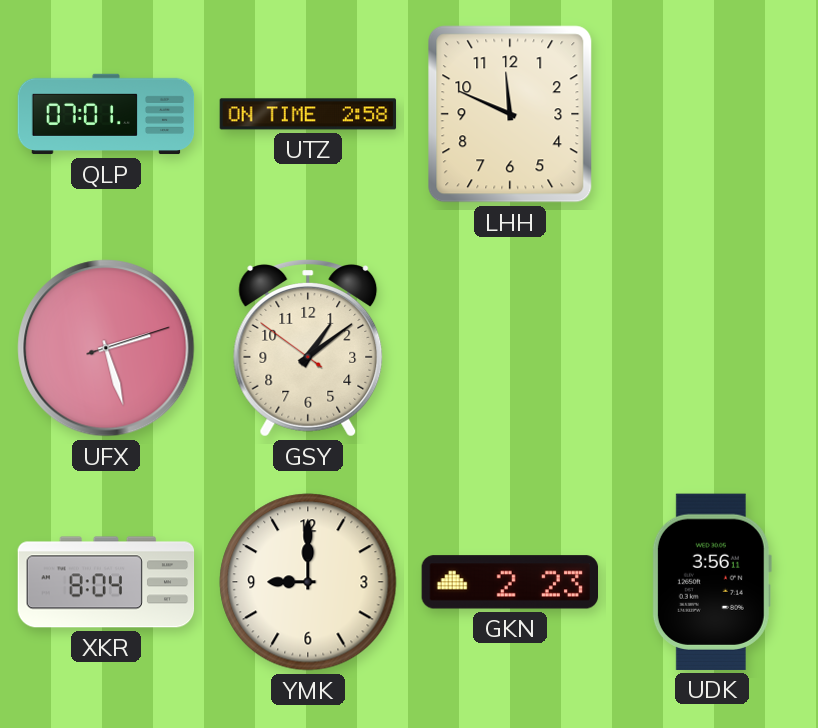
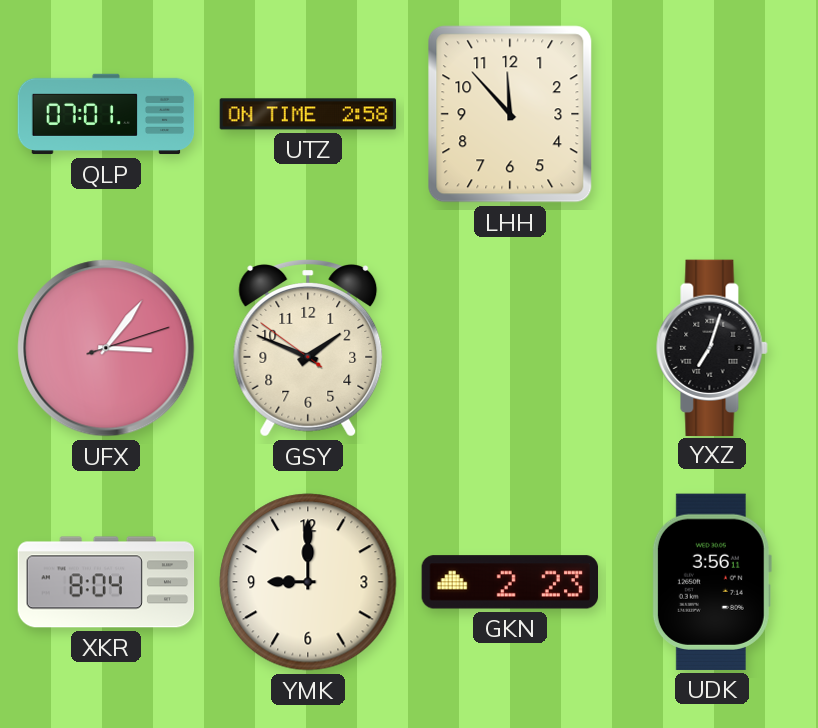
LHH: 11:49 -> 11:53 (510, 114)
UFX: 2:27 -> 3:06 (106, 348)
GSY: 1:08 -> 1:48 (308, 348)
YXZ: none -> 7:03 (712, 347)
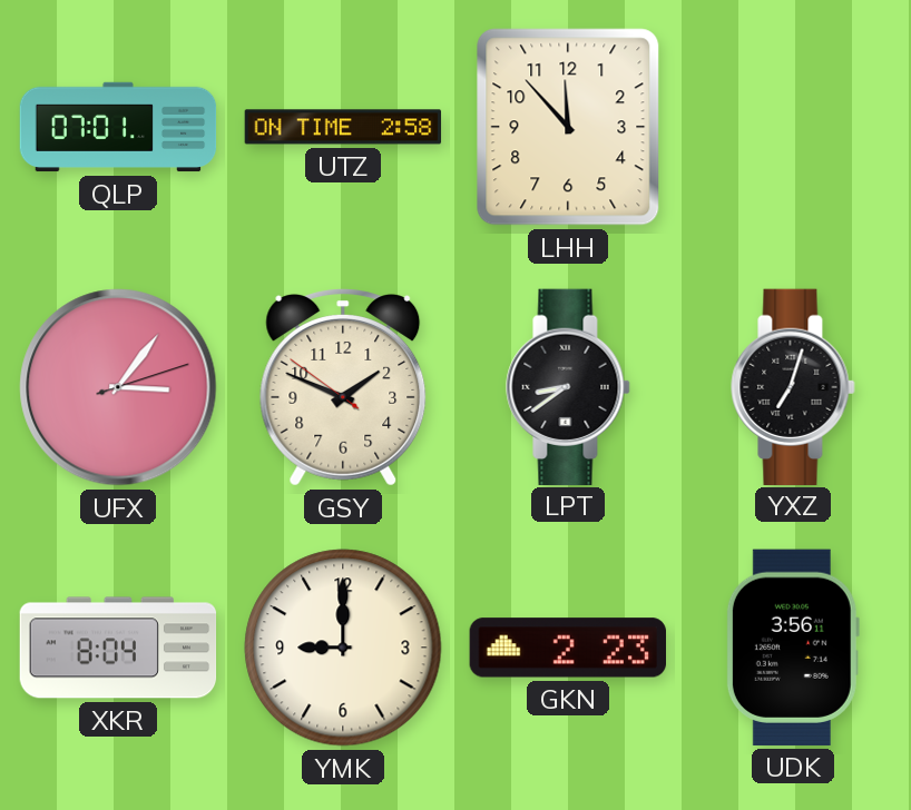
LPT: none -> 8:39 (568, 386)
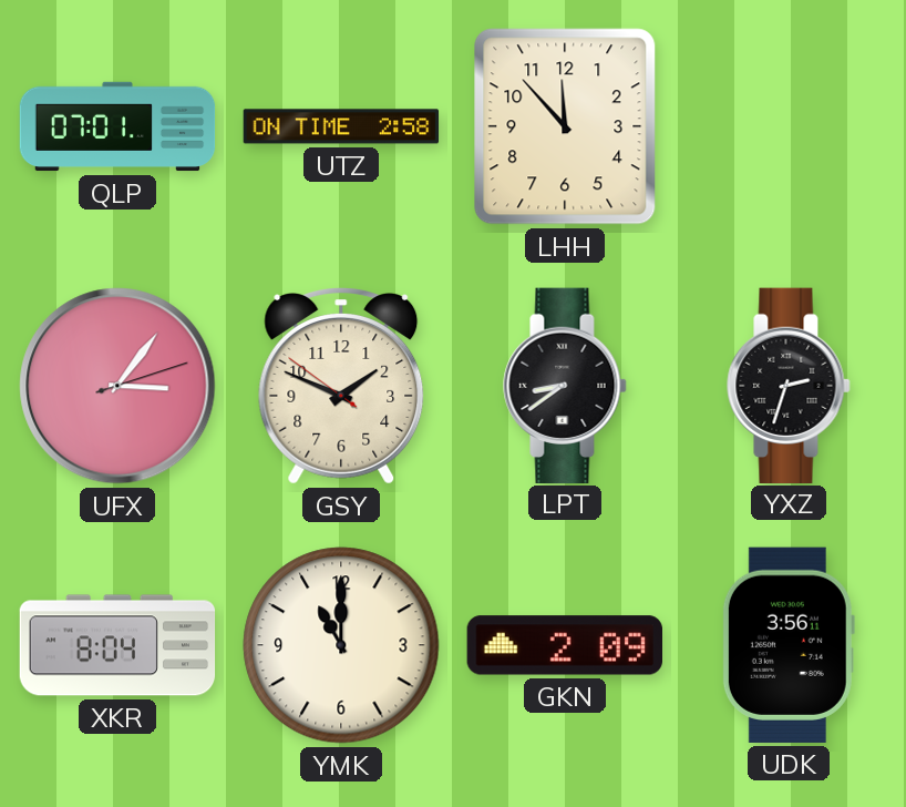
YXZ: 7:03 -> 2:33 (789, 385)
YMK: 9:00 -> 11:00 (341, 645)
GKN: 2:23 -> 2:09 (564, 645)
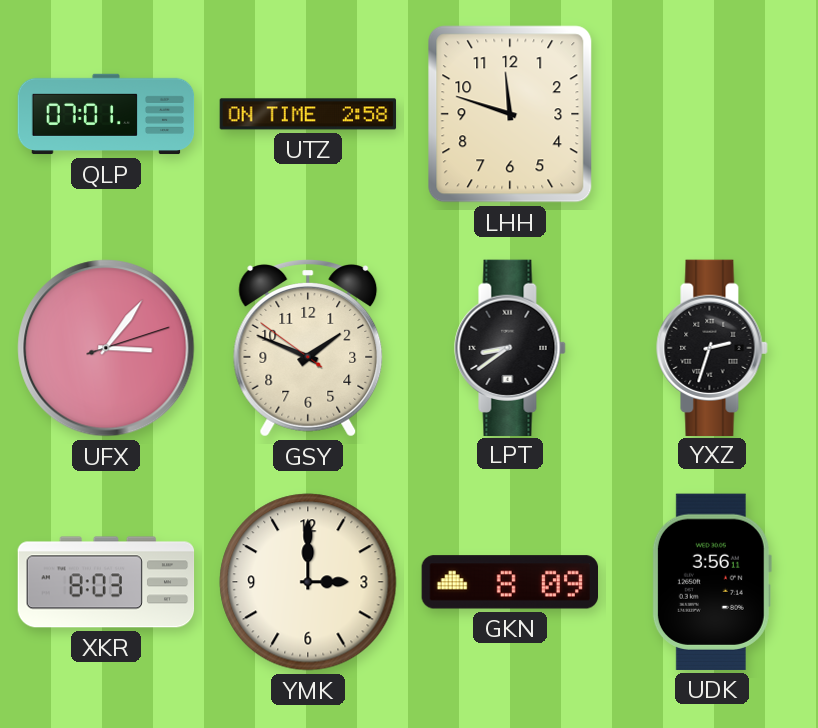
LHH: 11:53 -> 11:48 (510, 114)
XKR: 8:04 -> 8:03 (106, 582)
YMK: 11:00 -> 3:00 (308, 582)
GKN: 2:09 -> 8:09 (509, 582)
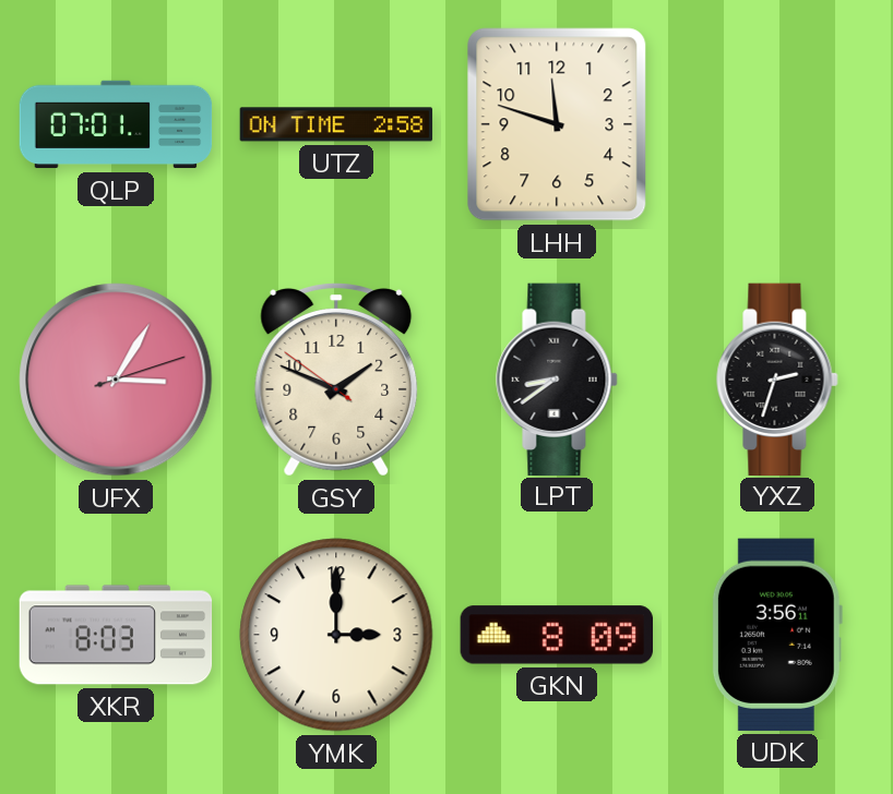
UFX: 3:06 -> 3:05 (116, 380)
